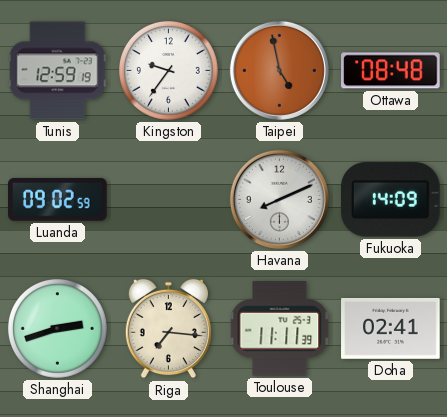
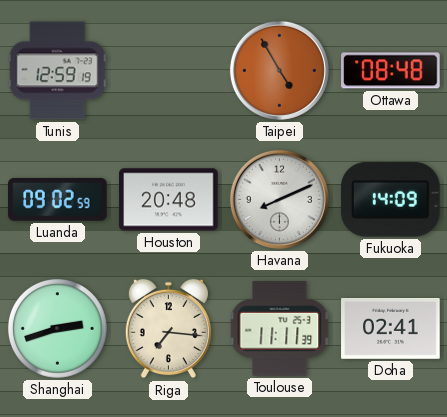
Kingston: 9:36 -> none (168, 70)
Taipei: 4:58 -> 4:55 (279, 70)
Houston: none -> 20:48 (169, 200)
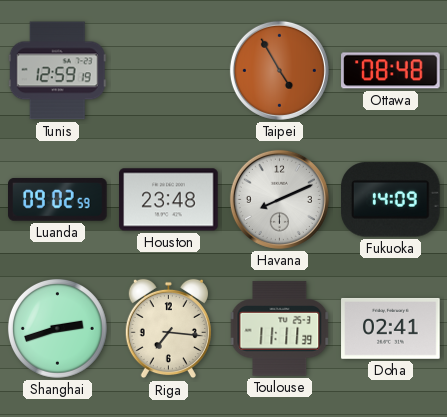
Houston: 20:48 -> 23:48 (169, 200)
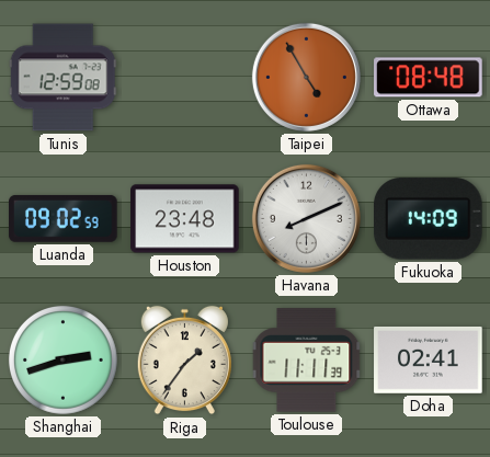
Tunis: 12:59:19 -> 12:59:08 (62, 78)
Riga: 7:16 -> 1:36 (184, 361)
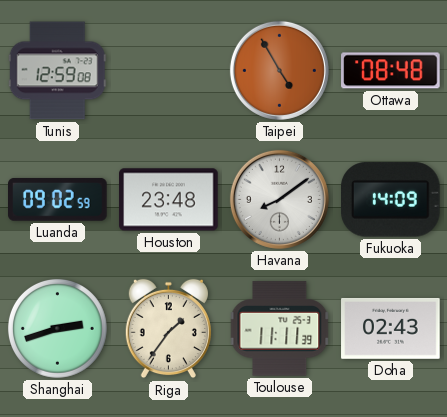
Havana: 8:11 -> 8:09 (279, 199)
Doha: 02:41 -> 02:43 (391, 328)
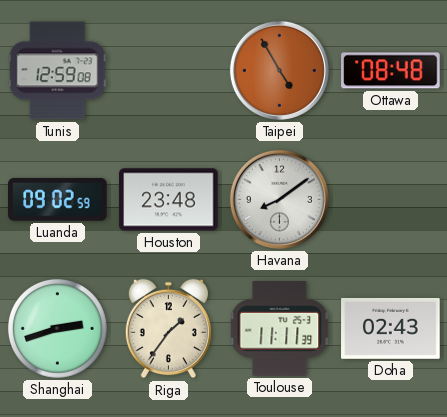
Fukuoka: 14:09 -> none (391, 200)
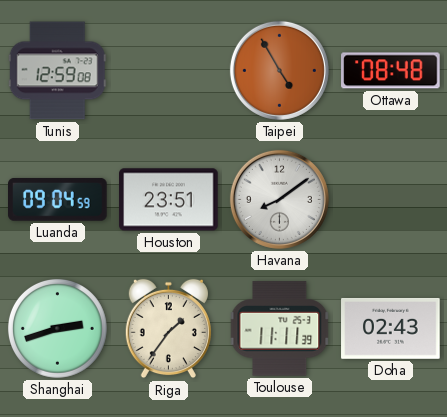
Luanda: 09:02 -> 09:04 (58, 199)
Houston: 23:48 -> 23:51 (169, 200)
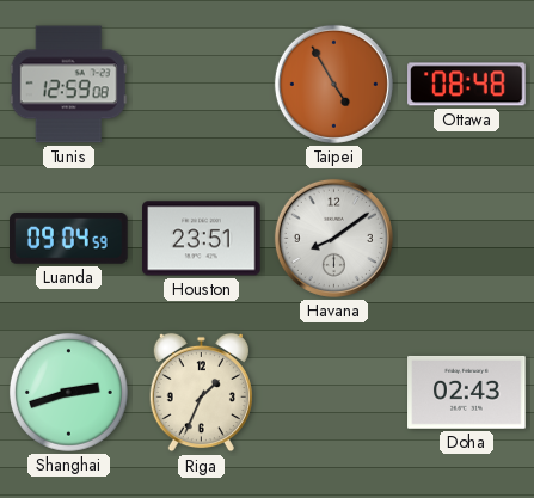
Riga: 1:36 -> 1:34 (201, 393)
Toulouse: 11:11 -> none (280, 329)
